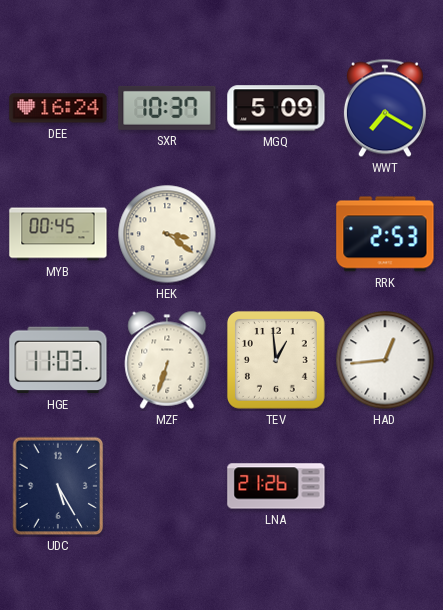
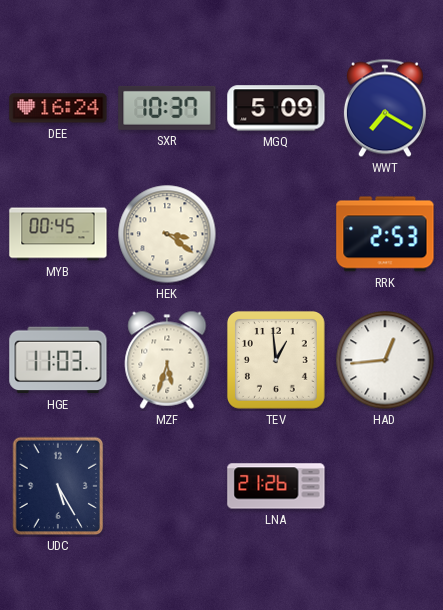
MZF: 6:33 -> 5:33 (167, 360)
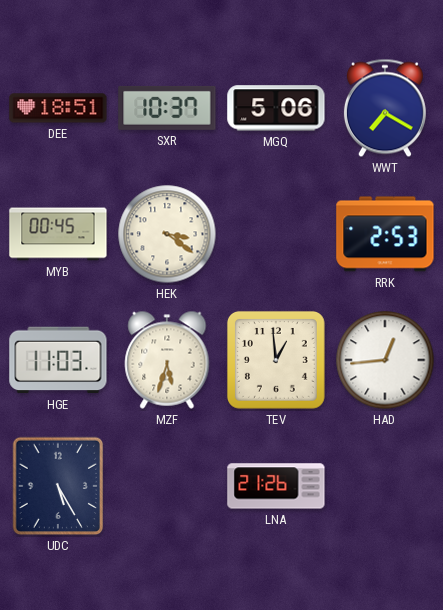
DEE: 16:24 -> 18:51 (58, 108)
MGQ: 5:09 -> 5:06 (276, 108)
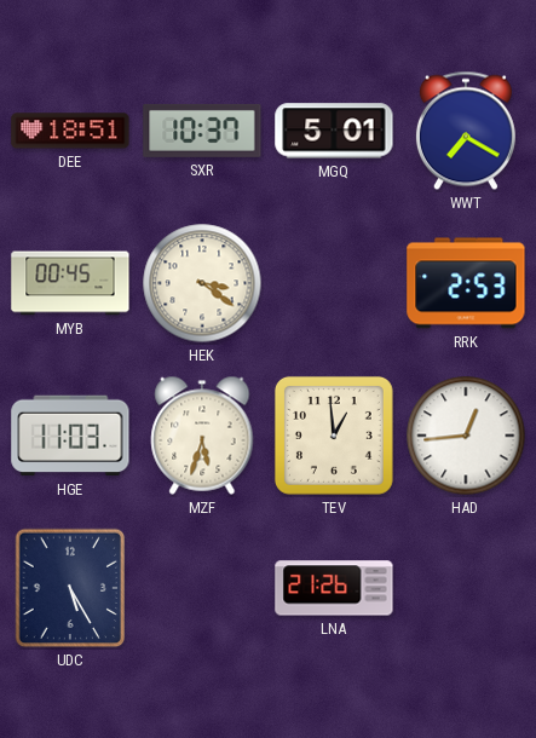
MGQ: 5:06 -> 5:01 (334, 131)
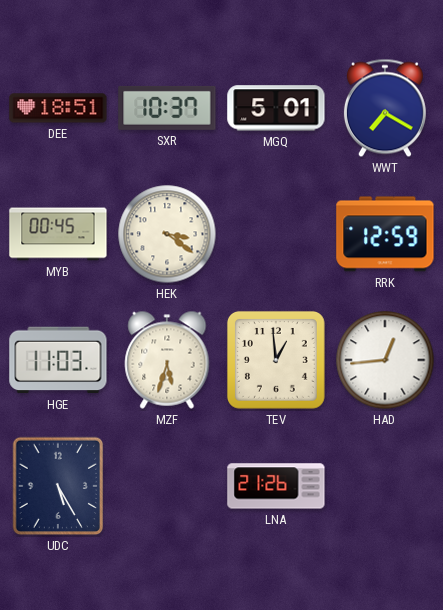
RRK: 2:53 -> 12:59 (385, 234)
